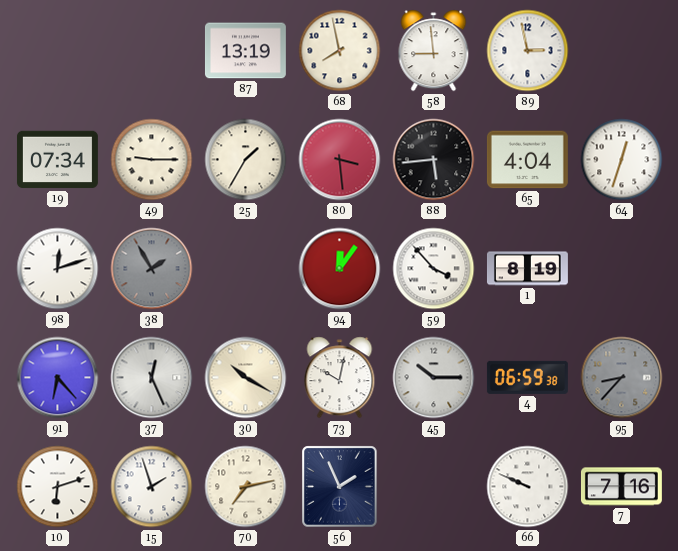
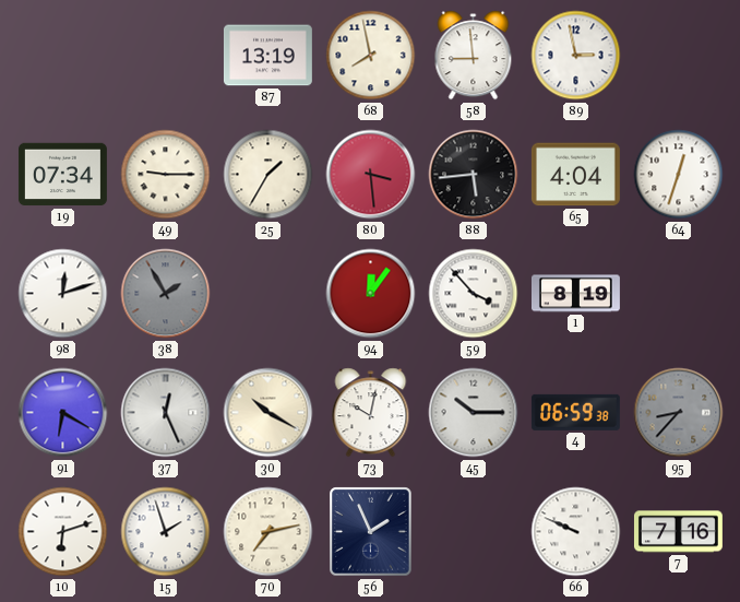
91: 6:23 -> 6:20 (63, 413)
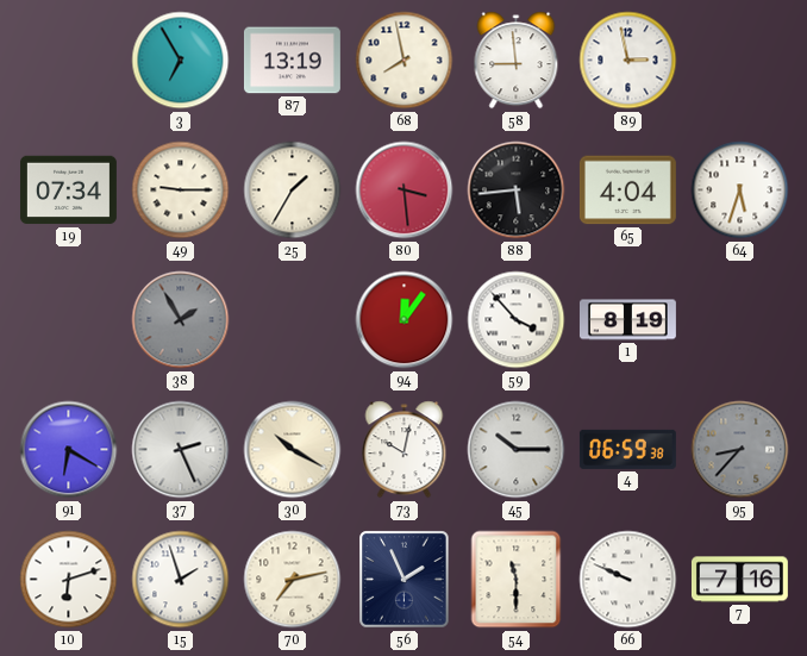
3: none -> 6:55 (181, 61)
64: 12:33 -> 5:33 (740, 190)
98: 12:12 -> none (63, 294)
37: 12:26 -> 2:26 (181, 450)
54: none -> 11:30 (517, 580)
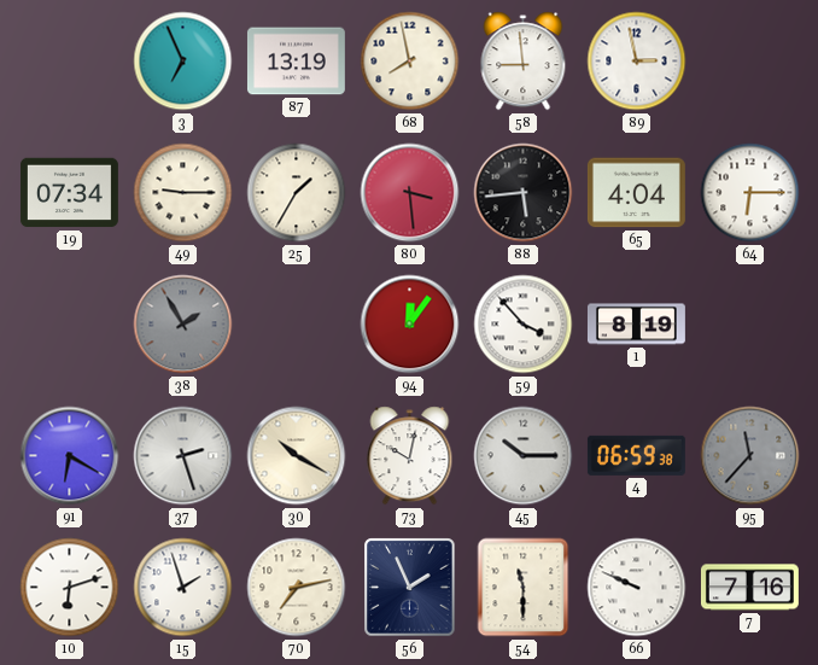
3: 6:55 -> 6:56 (183, 62)
64: 5:33 -> 6:15 (750, 193)
37: 2:26 -> 2:27 (183, 456)
95: 8:37 -> 11:37 (750, 456)
